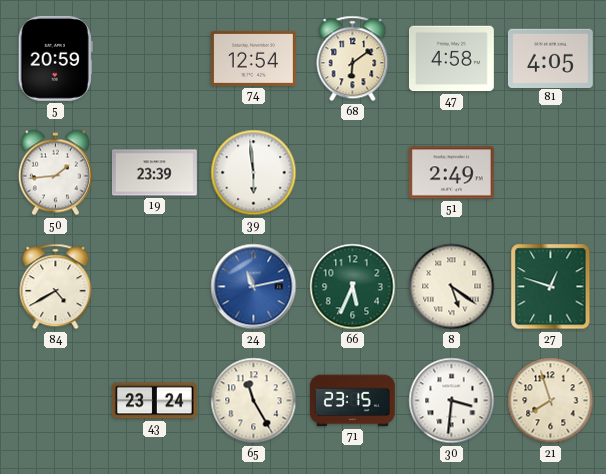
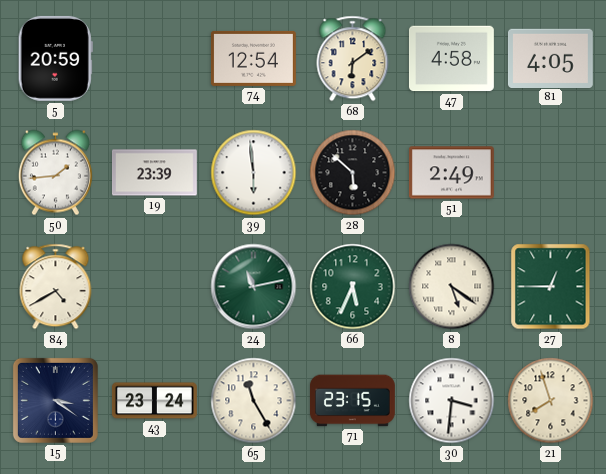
28: none -> 5:52 (353, 173)
24 dial: blue -> green (254, 287)
27: 12:48 -> 12:45 (551, 287)
15: none -> 3:21 (55, 400)
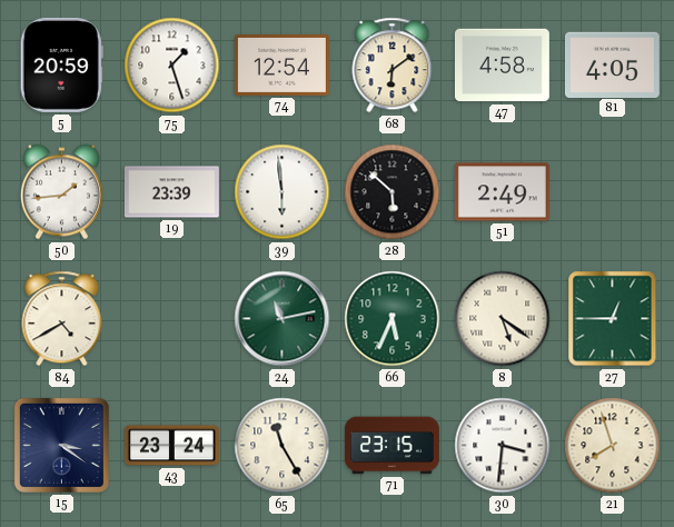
75: none -> 1:27 (172, 66)
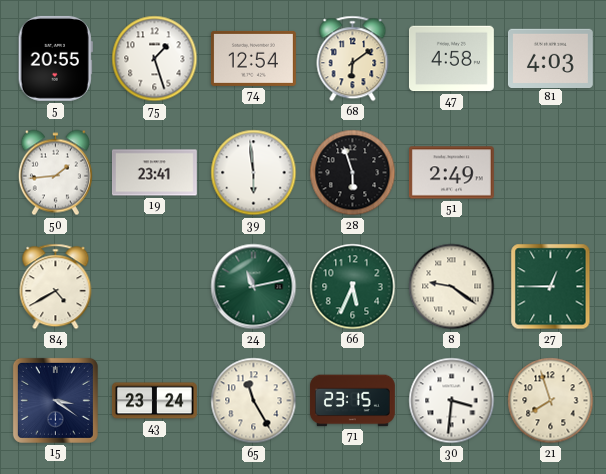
5: 20:59 -> 20:55 (55, 58)
81: 4:05 -> 4:03 (550, 58)
19: 23:39 -> 23:41 (154, 173)
28: 5:52 -> 5:57 (353, 173)
8: 5:21 -> 9:21 (452, 287)
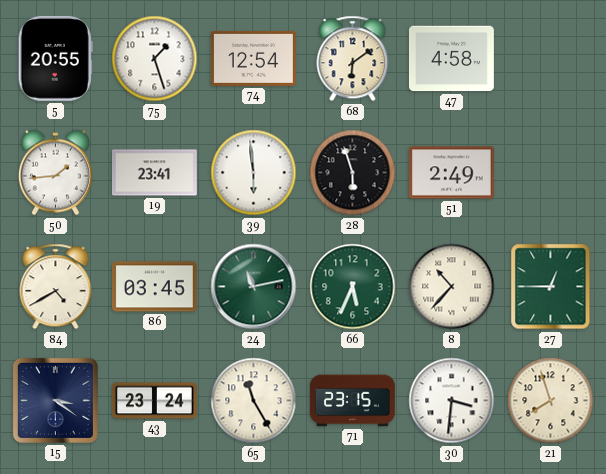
81: 4:03 -> none (550, 58)
86: none -> 03:45 (154, 287)
8: 9:21 -> 10:37 (452, 287)
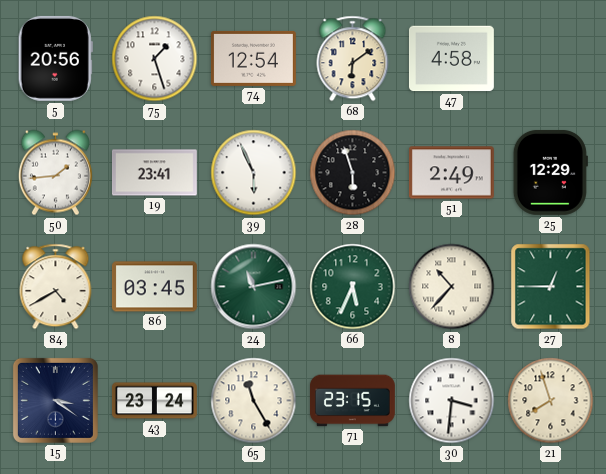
5: 20:55 -> 20:56 (55, 58)
39: 5:59 -> 5:56 (254, 173)
25: none -> 12:29 (550, 172)
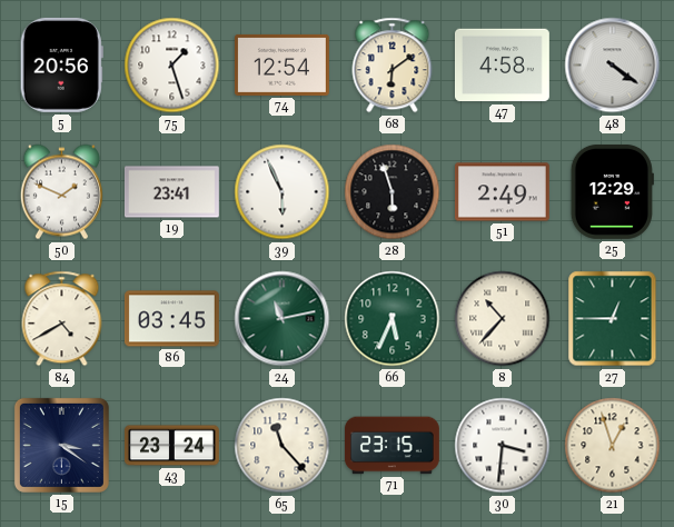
48: none -> 4:21 (613, 66)
50: 1:44 -> 1:49 (61, 192)
65: 11:25 -> 11:23 (283, 446)
21: 7:57 -> 12:57 (613, 446)
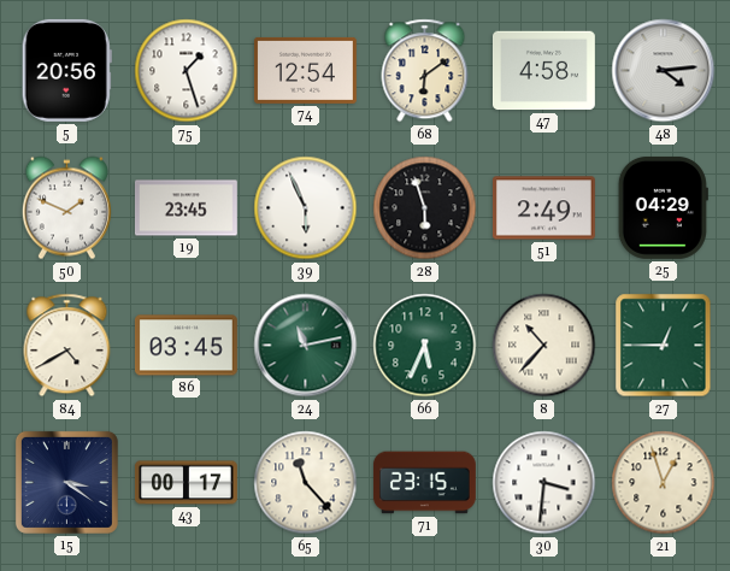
48: 4:21 -> 4:14 (664, 71)
19: 23:41 -> 23:45 (186, 208)
25: 12:29 -> 04:29 (663, 207)
43: 23:24 -> 00:17 (187, 483)
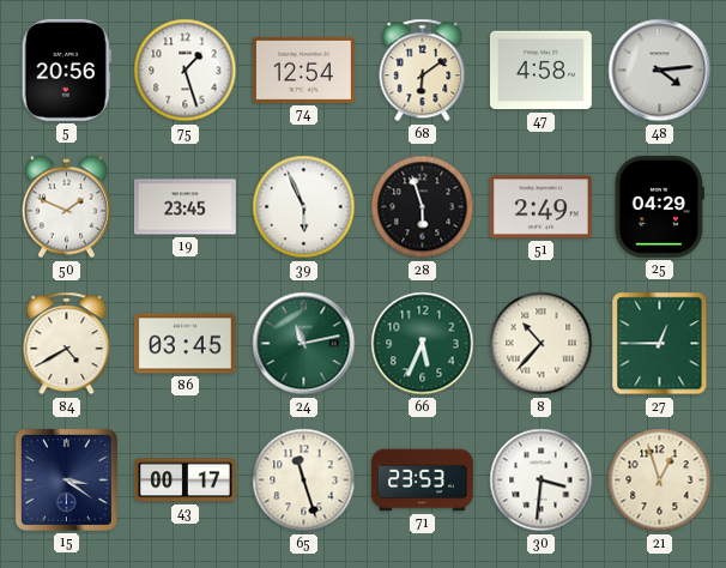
65: 11:23 -> 11:27 (304, 481)
71: 23:15 -> 23:53 (422, 481)
